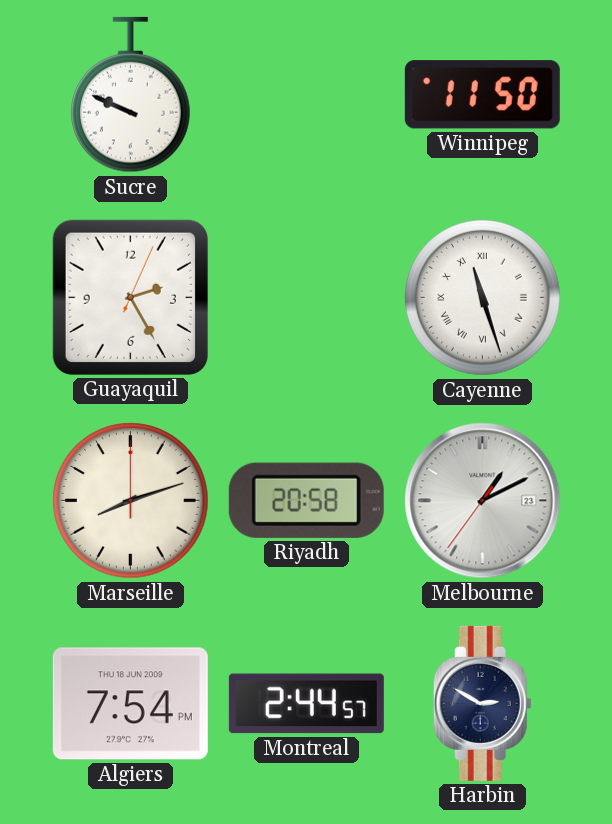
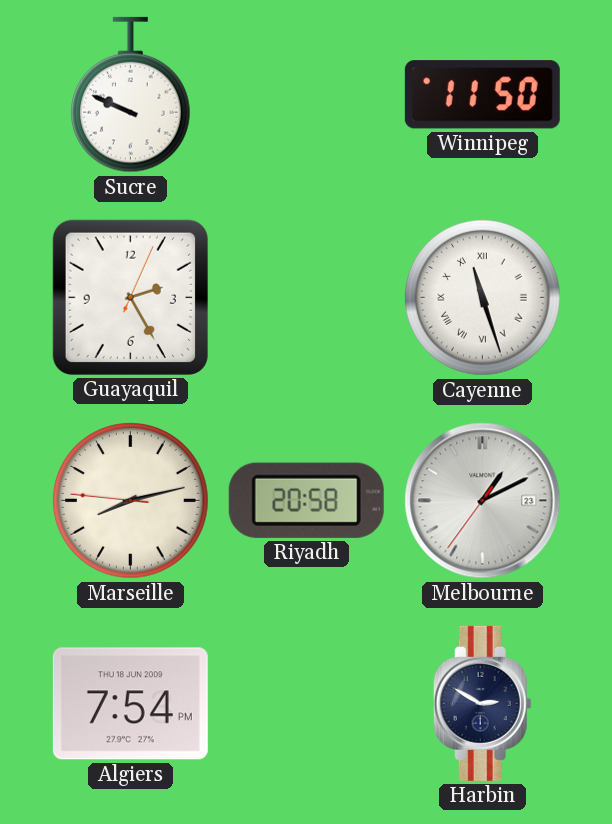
Marseille: 8:12:00 -> 8:12:46 (131, 501)
Montreal: 2:44 -> none (306, 704)
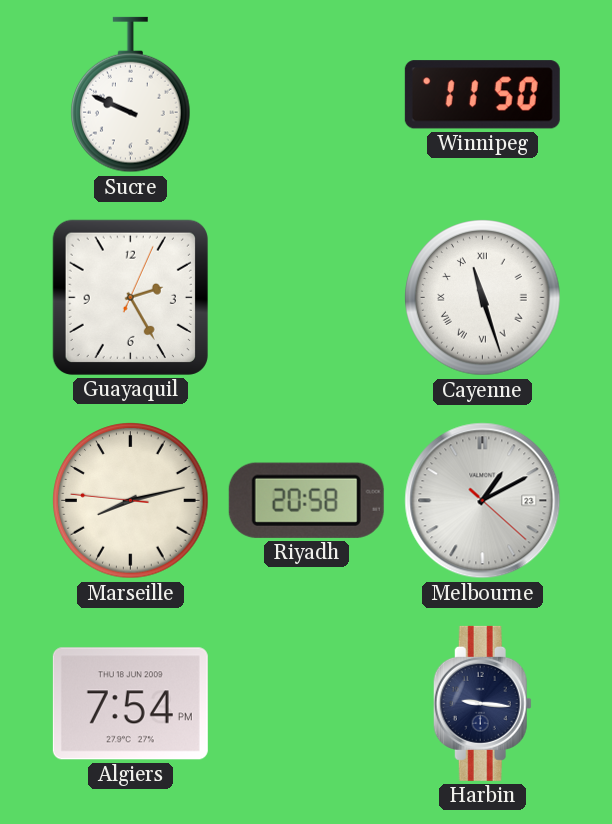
Melbourne: 1:10:36 -> 1:10:22 (483, 501)
Harbin: 2:50 -> 9:16 (482, 703)
